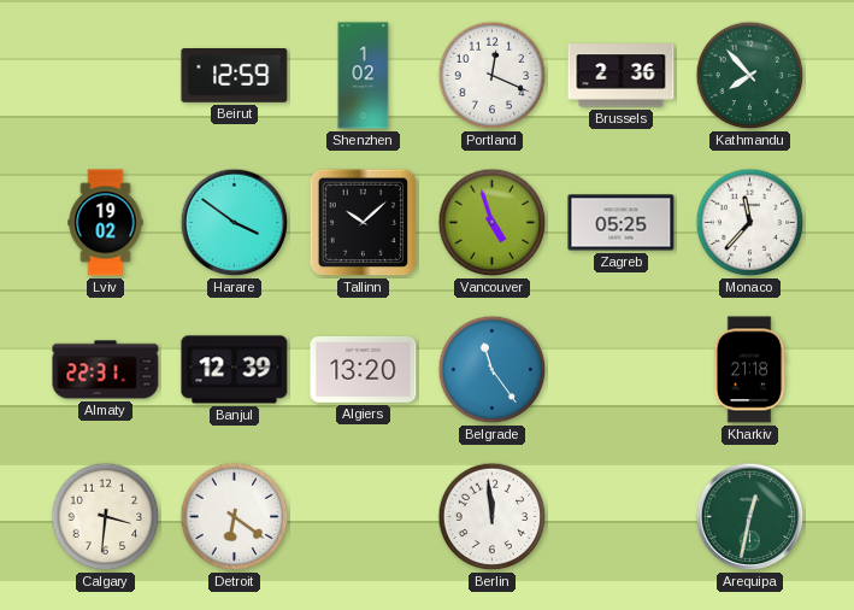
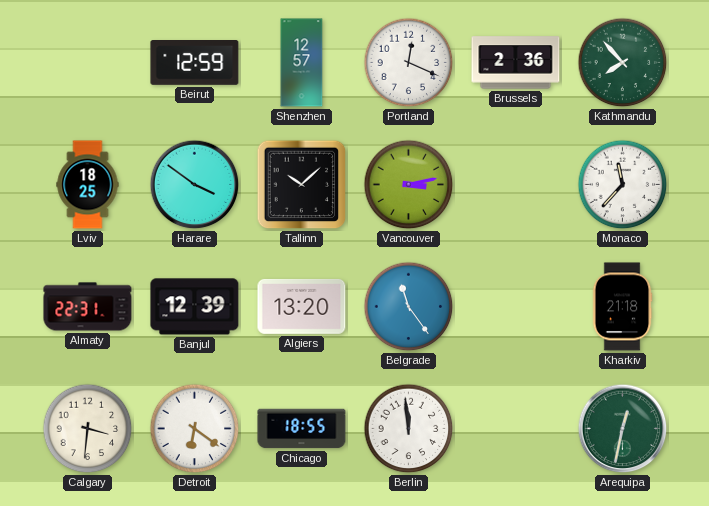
Shenzhen: 1:02 -> 12:57 (302, 63)
Lviv: 19:02 -> 18:25 (88, 185)
Vancouver: 4:57 -> 3:13 (409, 185)
Zagreb: 05:25 -> none (622, 223)
Chicago: none -> 18:55 (302, 429)
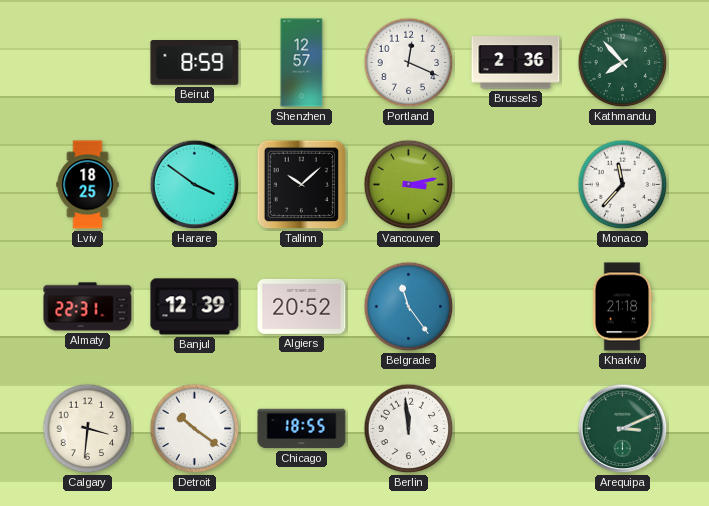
Beirut: 12:59 -> 8:59 (195, 63)
Algiers: 13:20 -> 20:52 (302, 306)
Detroit: 6:21 -> 10:21 (195, 429)
Arequipa: 12:32 -> 3:11 (623, 429)
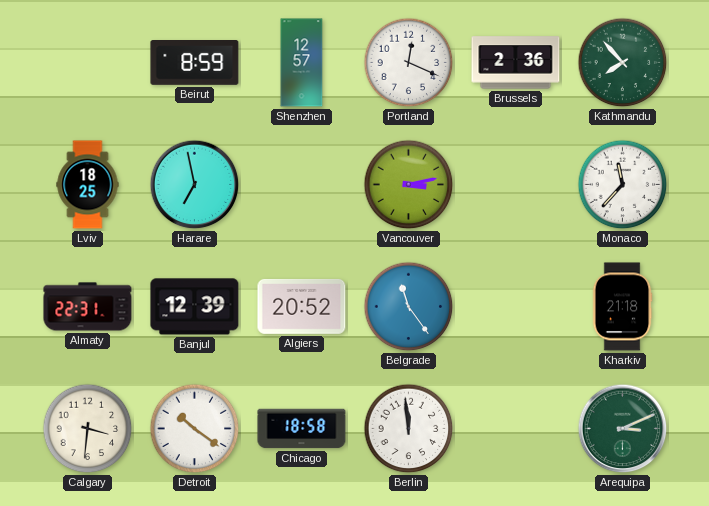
Harare: 3:51 -> 6:58 (195, 185)
Tallinn: 10:08 -> none (302, 185)
Chicago: 18:55 -> 18:58 (302, 429)
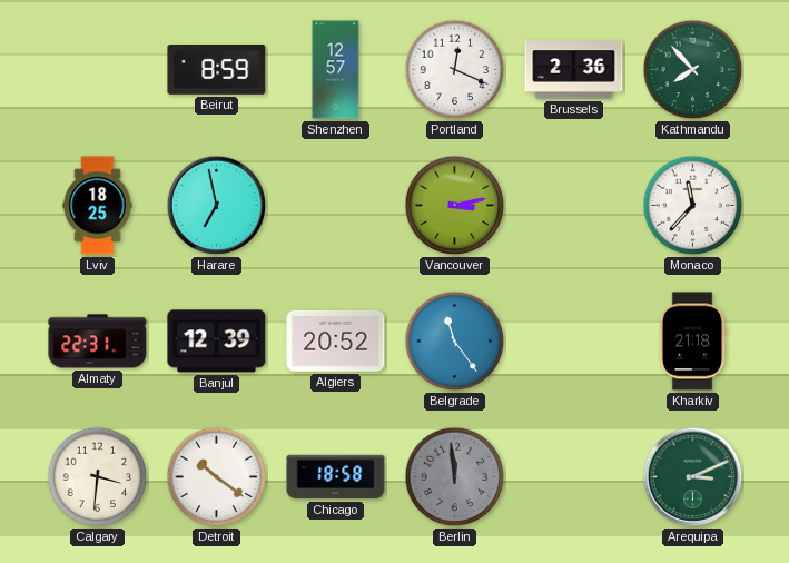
Berlin dial: white -> grey (455, 477)
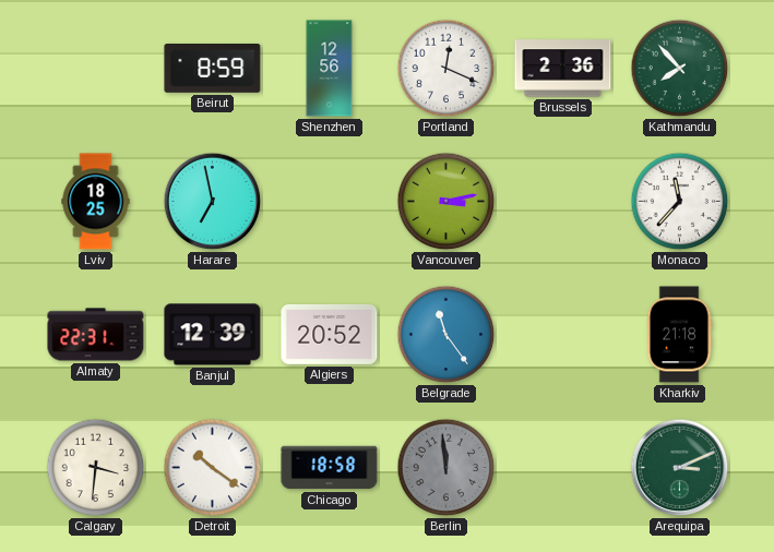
Shenzhen: 12:57 -> 12:56 (330, 69)
